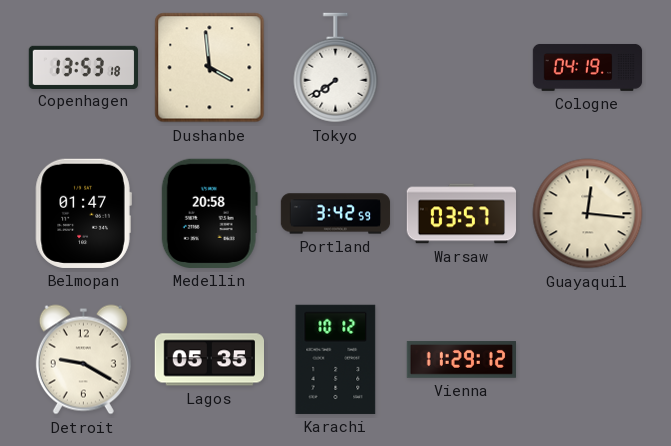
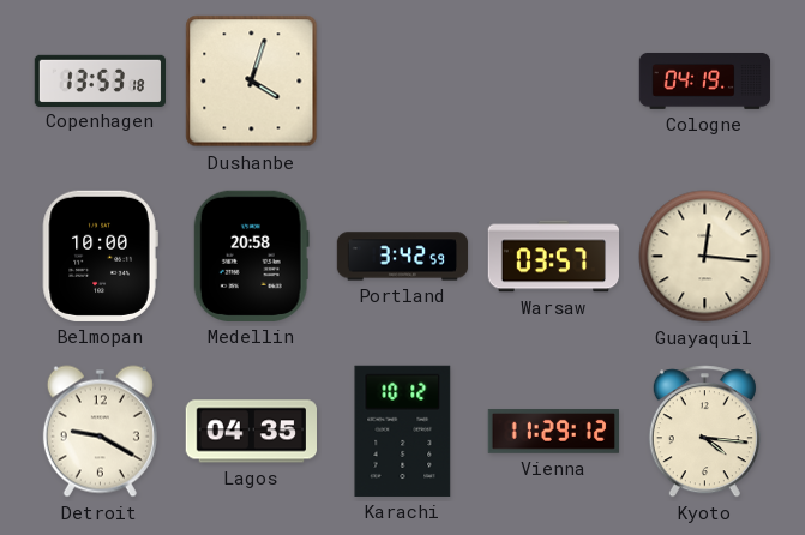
Dushanbe: 3:59 -> 4:03 (252, 82)
Tokyo: 7:39 -> none (336, 68)
Belmopan: 01:47 -> 10:00 (100, 256)
Lagos: 05:35 -> 04:35 (251, 432)
Kyoto: none -> 4:16 (704, 432)
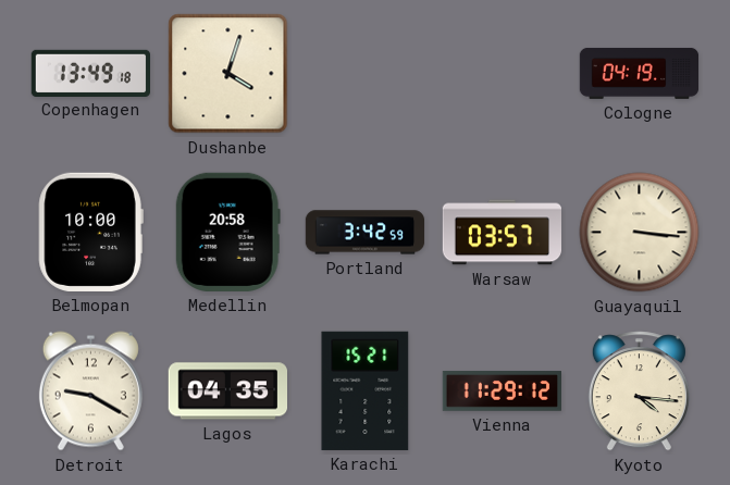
Copenhagen: 13:53 -> 13:49 (91, 73)
Guayaquil: 12:16 -> 3:16 (640, 233)
Karachi: 10:12 -> 15:21 (366, 390)
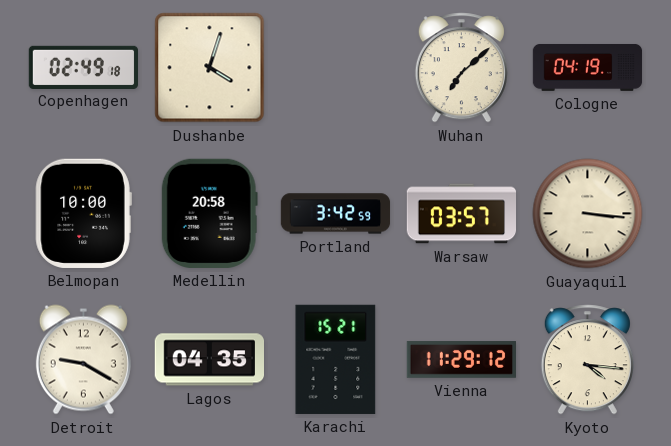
Copenhagen: 13:49 -> 02:49 (84, 67)
Wuhan: none -> 7:08 (461, 68)
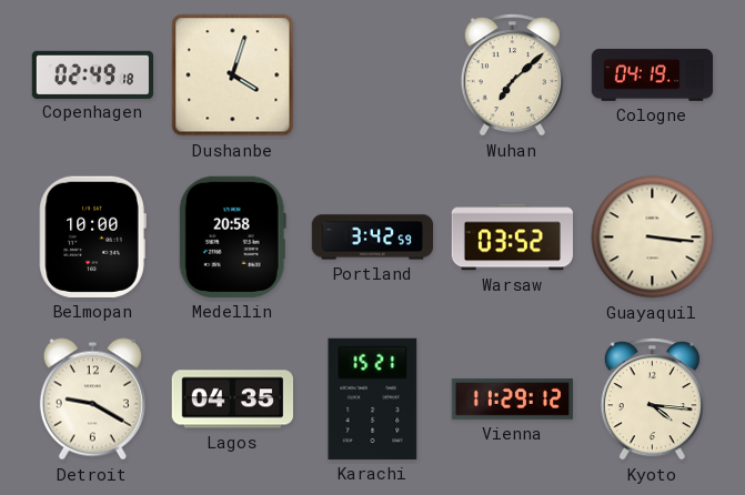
Warsaw: 03:57 -> 03:52 (513, 238)
